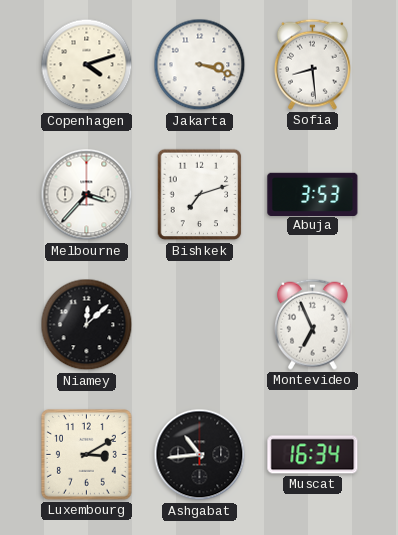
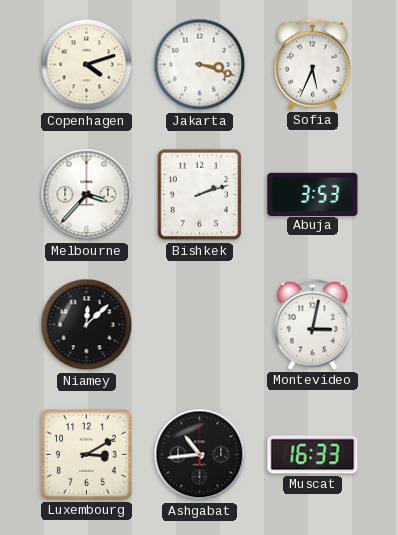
Sofia: 8:29 -> 5:34 (312, 64)
Bishkek: 7:12 -> 2:12 (200, 195)
Montevideo: 6:56 -> 3:02 (312, 324)
Muscat: 16:34 -> 16:33 (313, 455)
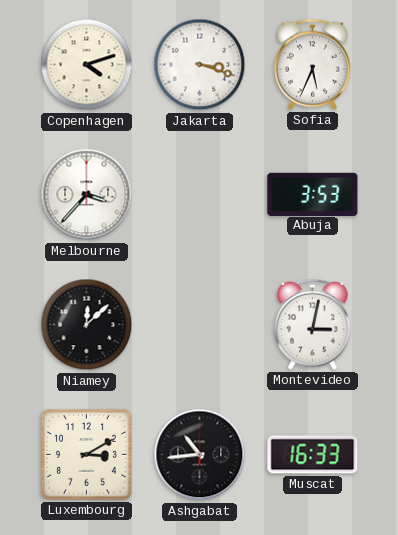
Bishkek: 2:12 -> none (200, 195)
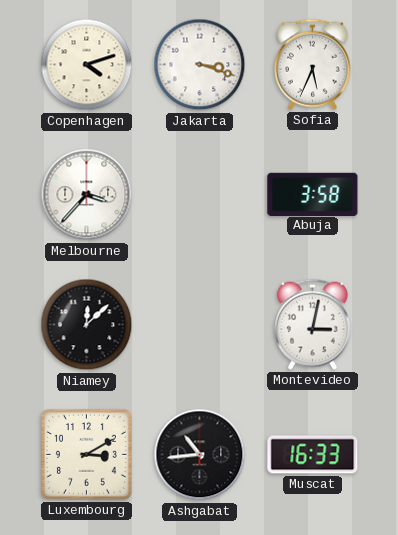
Abuja: 3:53 -> 3:58 (313, 194)
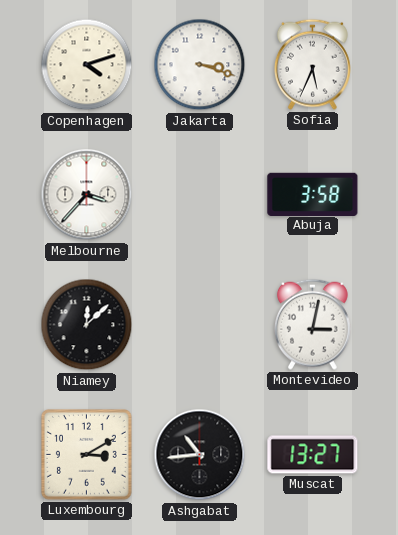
Muscat: 16:33 -> 13:27 (313, 455)
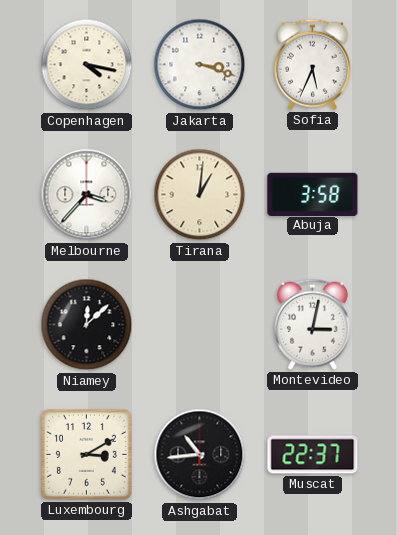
Copenhagen: 4:12 -> 4:17 (87, 65)
Tirana: none -> 1:01 (200, 195)
Muscat: 13:27 -> 22:37 (313, 455)
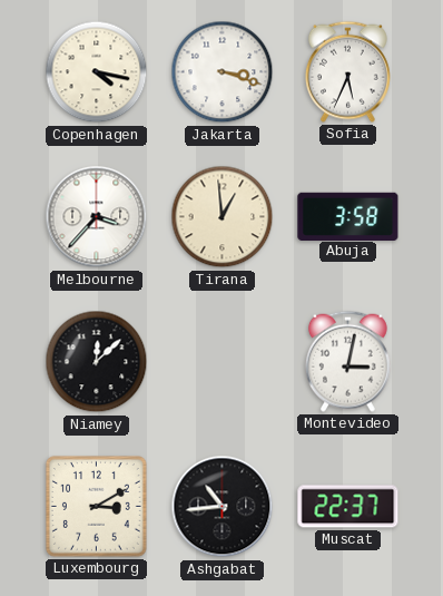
Tirana: 1:01 -> 12:59 (223, 217)
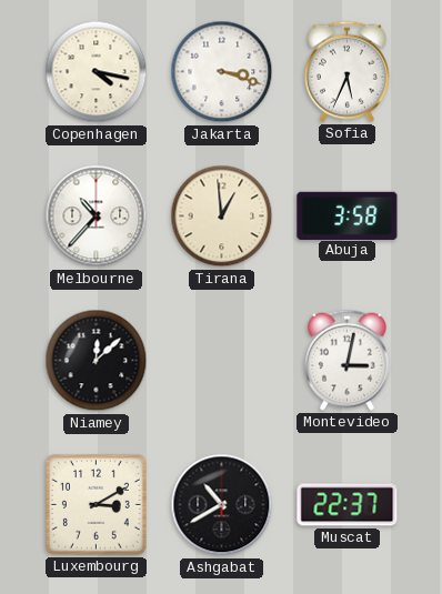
Melbourne: 3:37 -> 10:37 (97, 217)
Ashgabat: 10:44 -> 10:40 (222, 505)
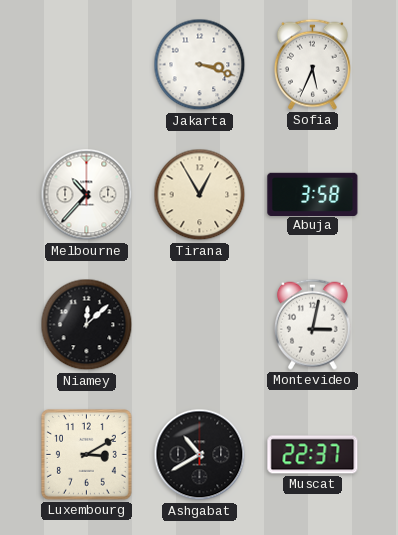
Copenhagen: 4:17 -> none (97, 72)
Tirana: 12:59 -> 12:55 (200, 195)
